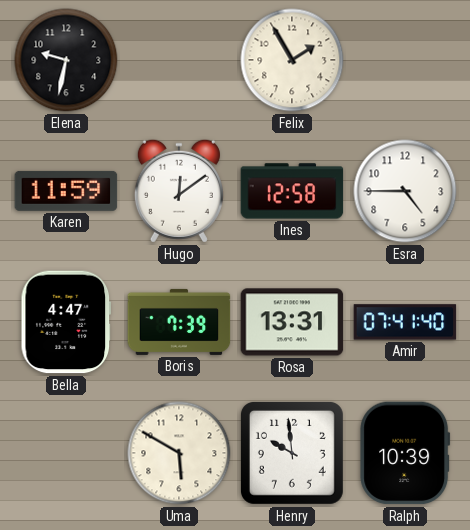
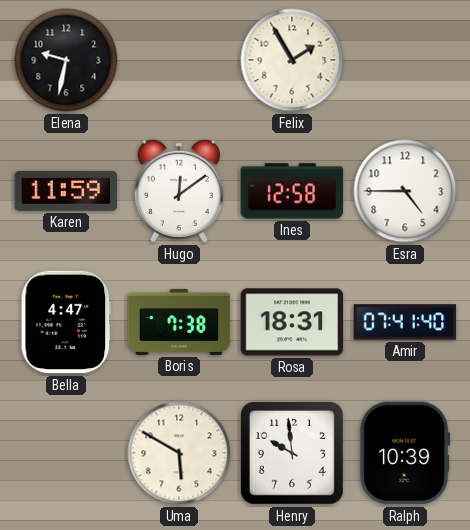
Boris: 7:39 -> 7:38 (179, 322)
Rosa: 13:31 -> 18:31 (292, 322)
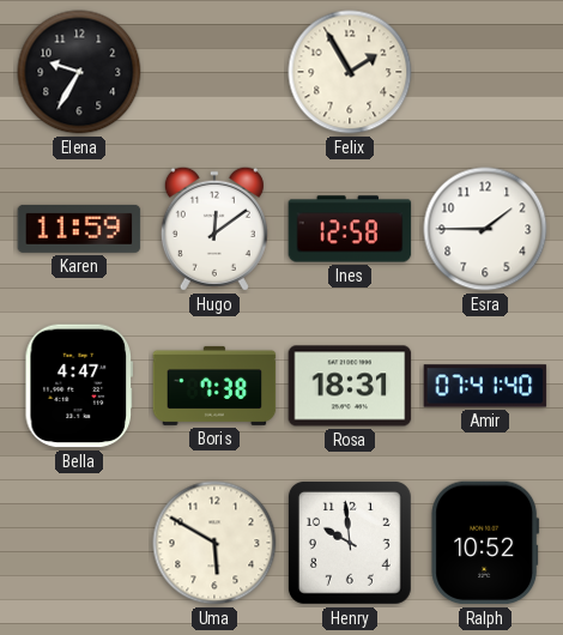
Elena: 9:32 -> 9:35 (79, 72)
Esra: 4:45 -> 1:45 (485, 229)
Ralph: 10:39 -> 10:52 (485, 543)
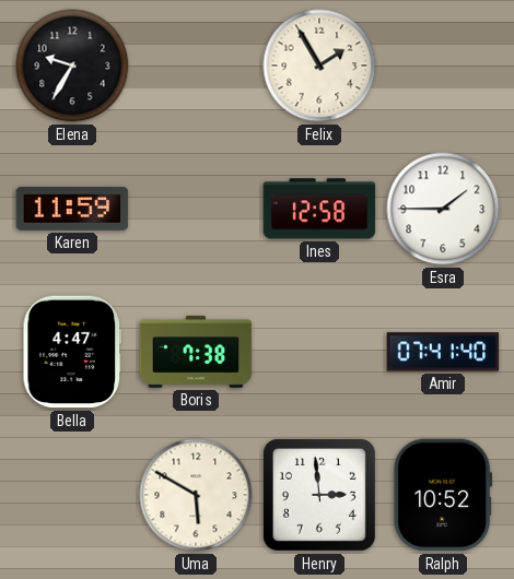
Hugo: 12:09 -> none (214, 229)
Rosa: 18:31 -> none (350, 386)
Henry: 9:59 -> 2:59 (319, 495)
